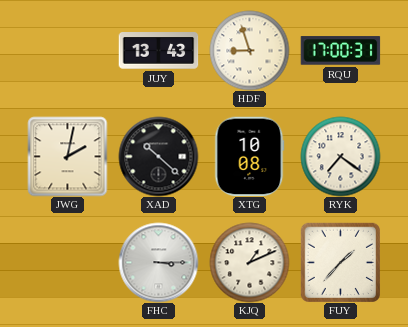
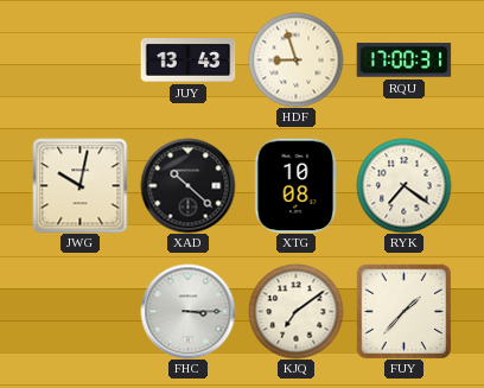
JWG: 2:02 -> 10:02 (79, 185)
KJQ: 1:11 -> 7:09 (295, 311)
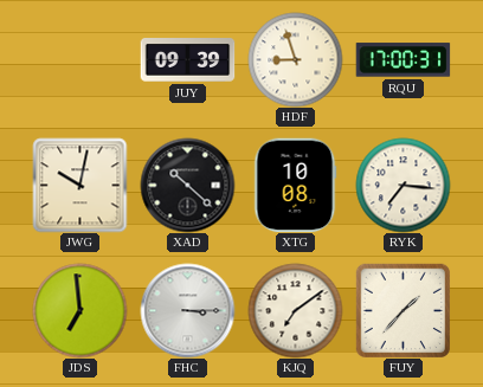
JUY: 13:43 -> 09:39 (187, 60)
RYK: 7:21 -> 7:16 (402, 185)
JDS: none -> 6:59 (79, 310)
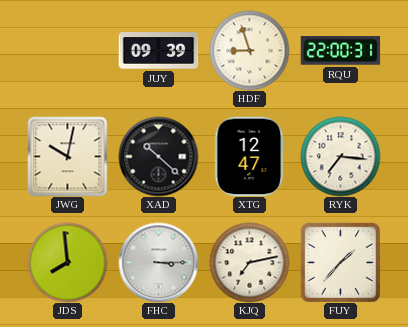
RQU: 17:00 -> 22:00 (340, 51)
XTG: 10:08 -> 12:47 (249, 156)
JDS: 6:59 -> 7:59 (67, 262)
KJQ: 7:09 -> 7:13 (249, 262)
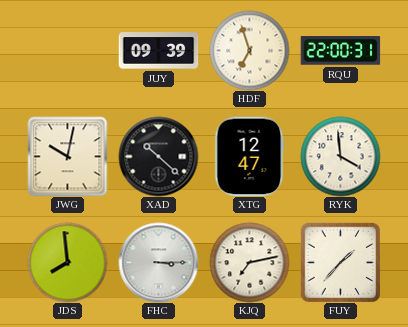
HDF: 8:57 -> 6:57 (249, 50)
RYK: 7:16 -> 3:59 (340, 156)
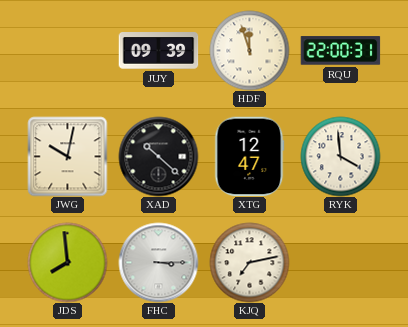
HDF: 6:57 -> 11:57 (249, 50)
FUY: 1:37 -> none (340, 262)
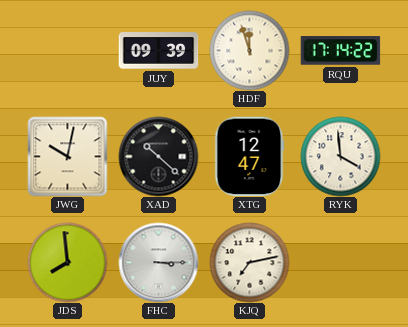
RQU: 22:00 -> 17:14 (340, 51)
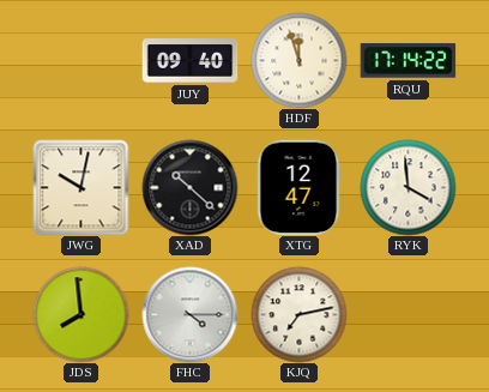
JUY: 09:39 -> 09:40 (189, 61)
FHC: 3:15 -> 4:15 (189, 314)
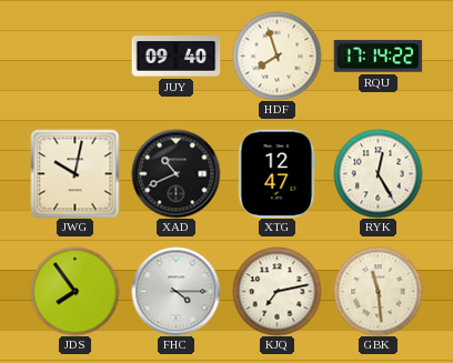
HDF: 11:57 -> 7:57 (276, 56)
XAD: 10:22 -> 10:41 (175, 173)
RYK: 3:59 -> 12:25 (377, 173)
JDS: 7:59 -> 7:54 (74, 291)
GBK: none -> 11:29 (377, 291)
